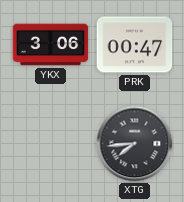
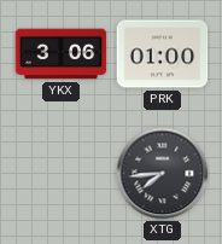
PRK: 00:47 -> 01:00 (163, 54)
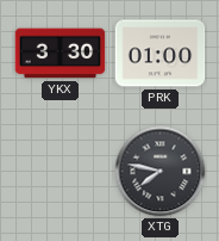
YKX: 3:06 -> 3:30 (61, 54)
XTG: 7:44 -> 7:47 (161, 172)
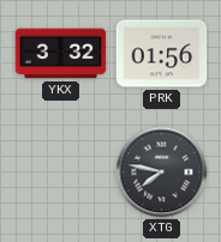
YKX: 3:30 -> 3:32 (61, 54)
PRK: 01:00 -> 01:56 (162, 54)
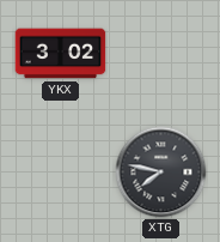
YKX: 3:32 -> 3:02 (61, 54)
PRK: 01:56 -> none (162, 54)
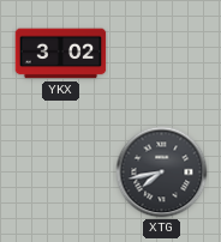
XTG: 7:47 -> 7:43 (162, 173)
